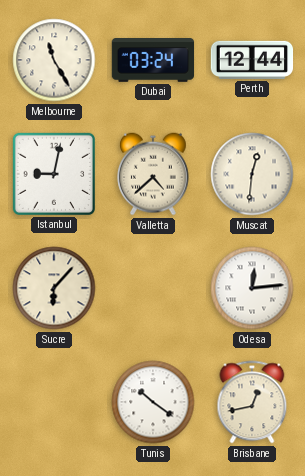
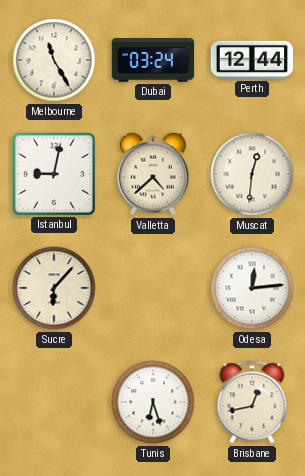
Tunis: 10:21 -> 6:27 (153, 402)
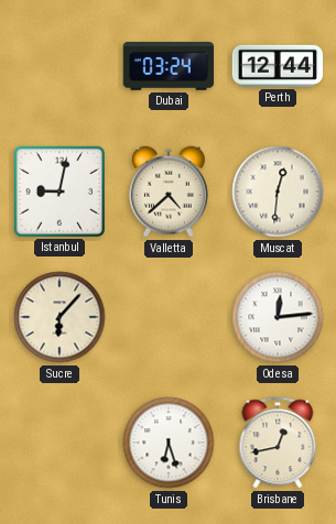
Melbourne: 11:25 -> none (54, 60)
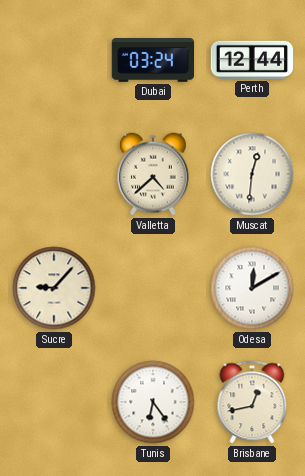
Istanbul: 9:02 -> none (59, 192)
Sucre: 6:07 -> 9:07 (54, 288)
Odesa: 12:14 -> 12:10 (252, 288)
Tunis: 6:27 -> 6:24 (153, 402)
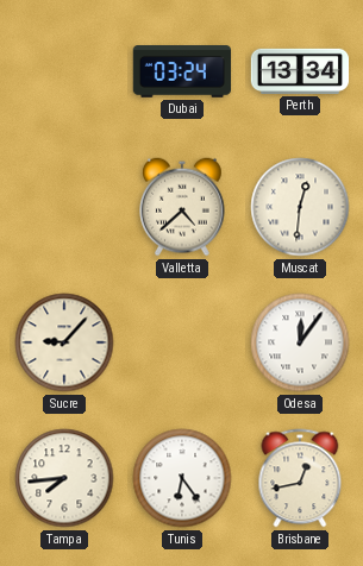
Perth: 12:44 -> 13:34 (300, 71)
Odesa: 12:10 -> 12:06 (300, 342)
Tampa: none -> 7:44 (64, 478)
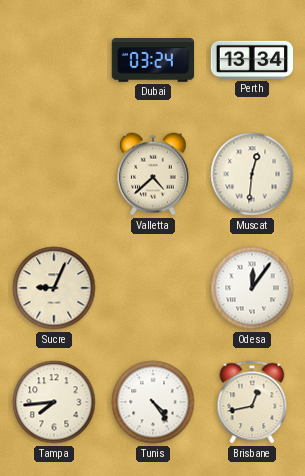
Sucre: 9:07 -> 9:04 (54, 288)
Tunis: 6:24 -> 4:24 (153, 402)
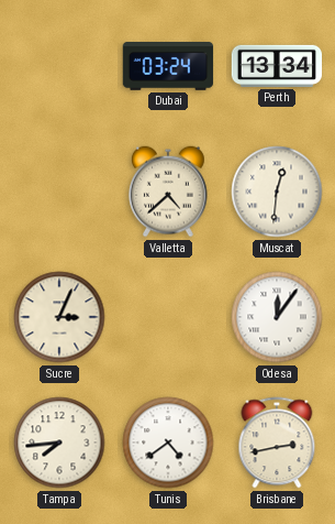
Sucre: 9:04 -> 3:04 (59, 317)
Tunis: 4:24 -> 4:39 (168, 443)
Brisbane: 12:43 -> 2:43 (277, 443)
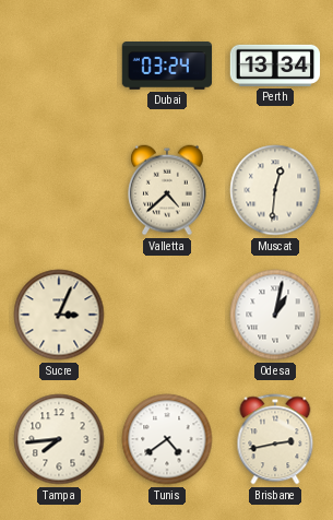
Odesa: 12:06 -> 1:02 (275, 315)
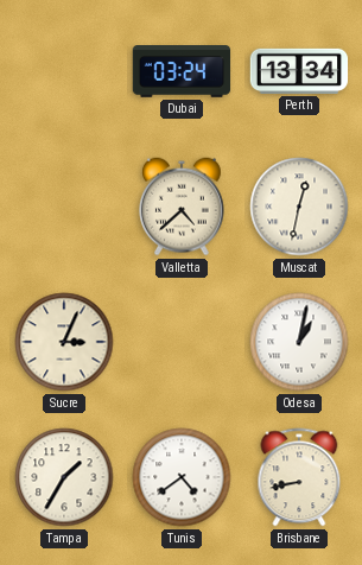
Muscat: 12:31 -> 12:32 (299, 207)
Tampa: 7:44 -> 1:35 (64, 477)
Brisbane: 2:43 -> 8:43 (299, 477)
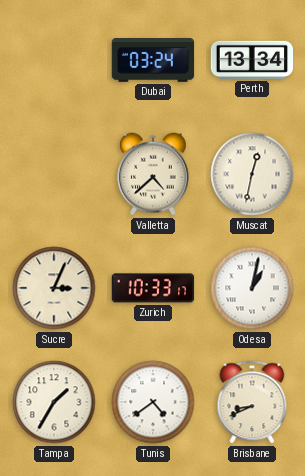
Zurich: none -> 10:33 (153, 288)
Brisbane: 8:43 -> 8:41 (252, 402)
